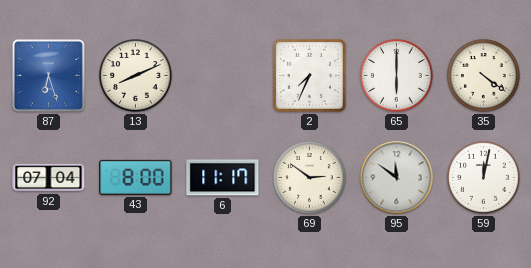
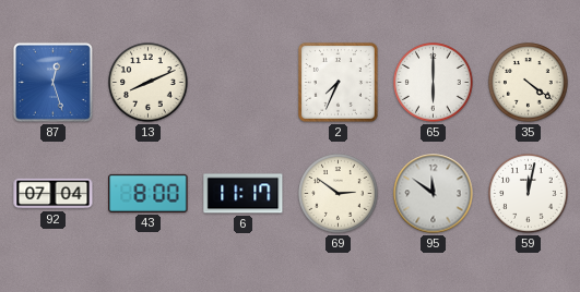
87: 6:27 -> 12:27 (52, 82)
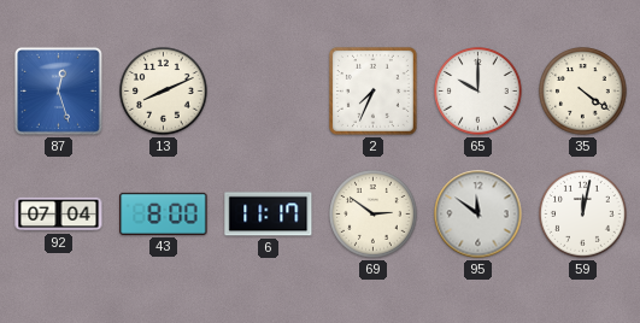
65: 6:00 -> 10:00 (478, 92)
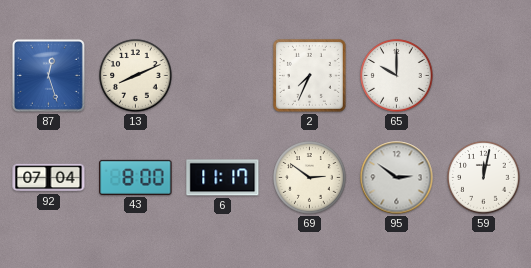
35: 4:21 -> none (583, 92)
95: 11:51 -> 2:51 (397, 178)
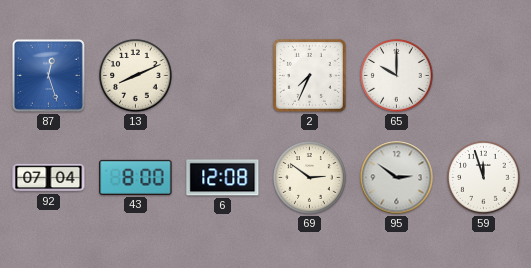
6: 11:17 -> 12:08 (223, 178)
59: 12:02 -> 11:57 (484, 178)
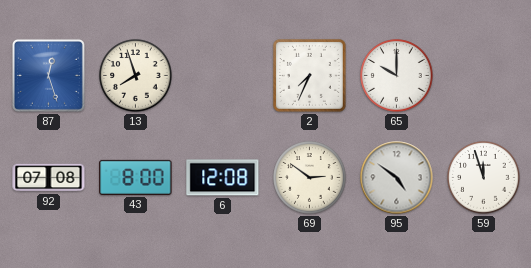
13: 8:11 -> 7:57 (136, 76)
92: 07:04 -> 07:08 (49, 178)
95: 2:51 -> 4:51 (397, 178)
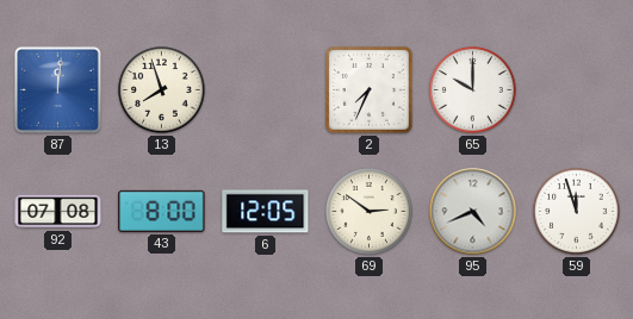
87: 12:27 -> 12:01 (57, 89)
6: 12:08 -> 12:05 (266, 212)
95: 4:51 -> 4:41 (473, 212)
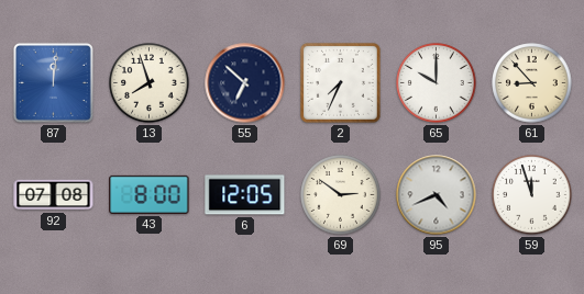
55: none -> 6:52 (245, 83)
61: none -> 8:53 (532, 83)
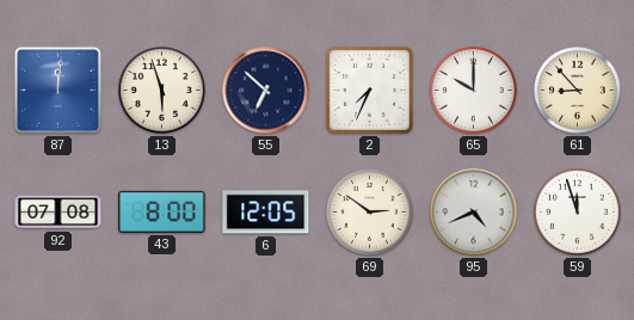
13: 7:57 -> 5:57 (162, 91)
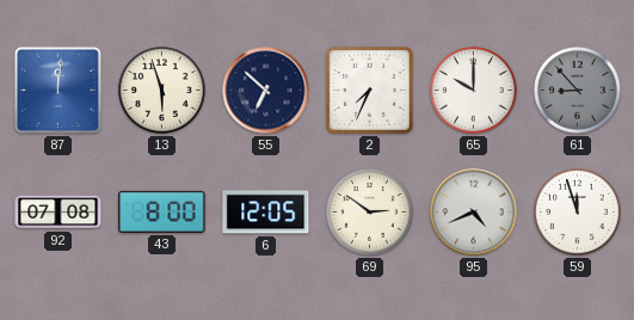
61 dial: cream -> grey (578, 91)
